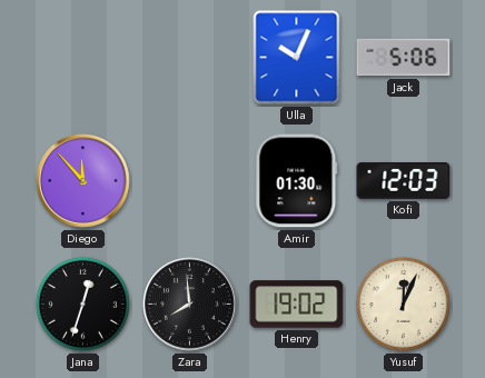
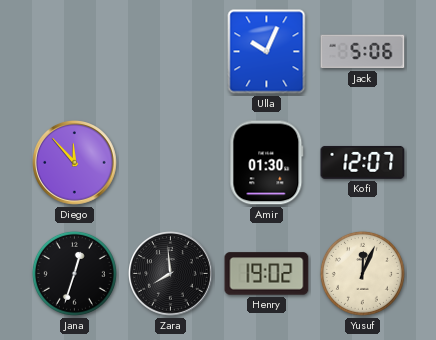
Kofi: 12:03 -> 12:07 (363, 162)
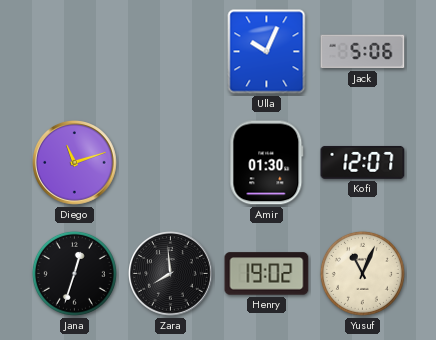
Diego: 11:53 -> 11:12 (75, 163)
Yusuf: 12:04 -> 11:04 (362, 273)
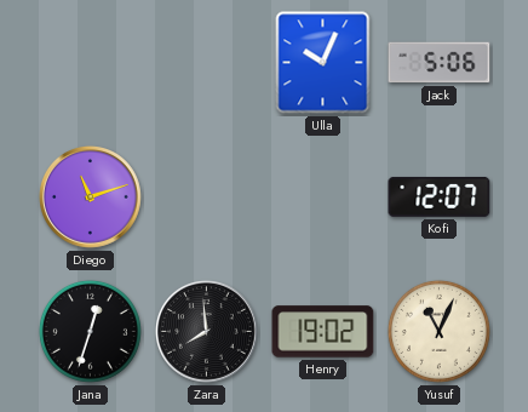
Amir: 01:30 -> none (267, 163)
